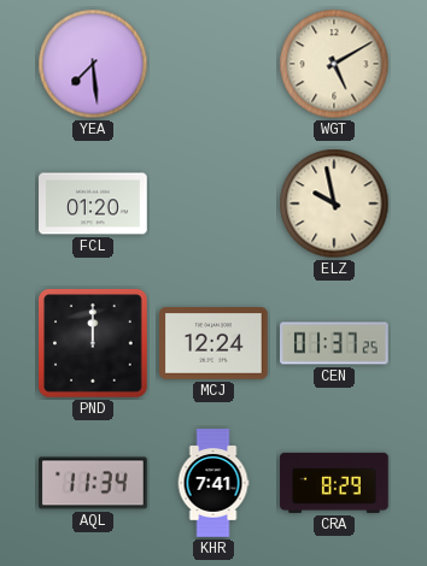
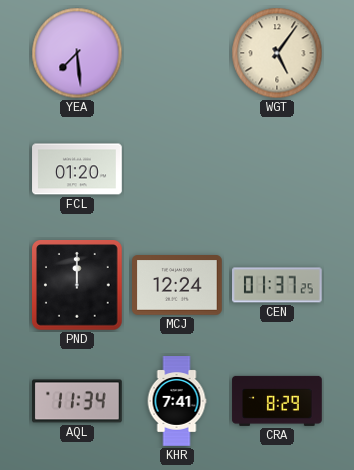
WGT: 5:10 -> 5:06 (277, 53)
ELZ: 9:58 -> none (334, 204)
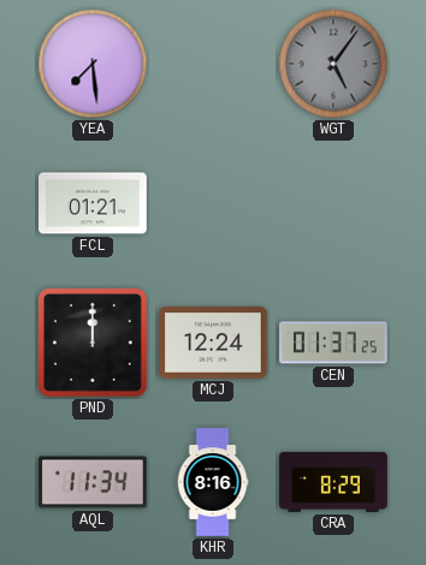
WGT dial: cream -> grey (333, 64)
FCL: 01:20 -> 01:21 (93, 203)
KHR: 7:41 -> 8:16 (213, 482)
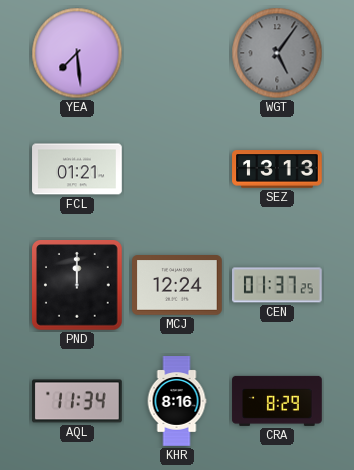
SEZ: none -> 13:13 (277, 169)
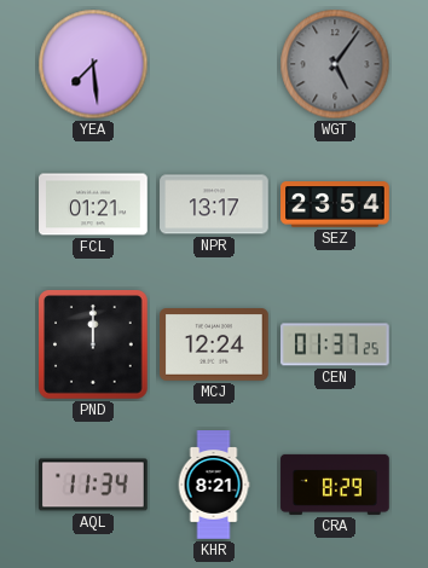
NPR: none -> 13:17 (214, 204)
SEZ: 13:13 -> 23:54 (335, 204)
KHR: 8:16 -> 8:21 (214, 485)
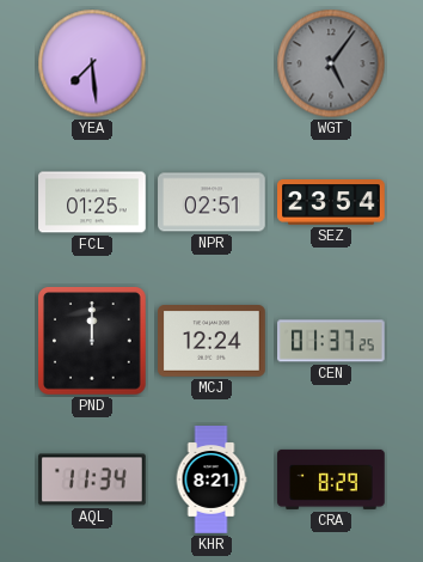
FCL: 01:21 -> 01:25 (92, 202)
NPR: 13:17 -> 02:51 (211, 202)
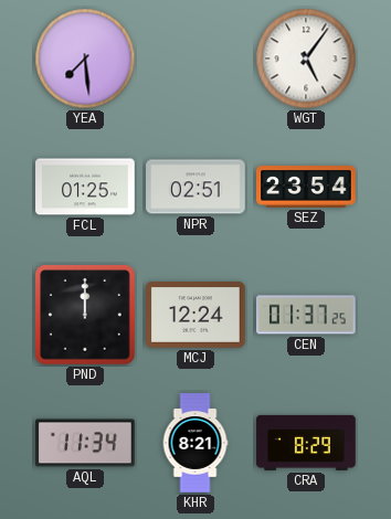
WGT dial: grey -> white (306, 59)
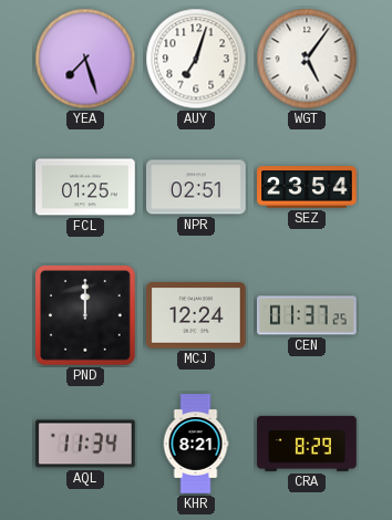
YEA: 7:29 -> 7:27 (85, 59)
AUY: none -> 7:03 (196, 59)
